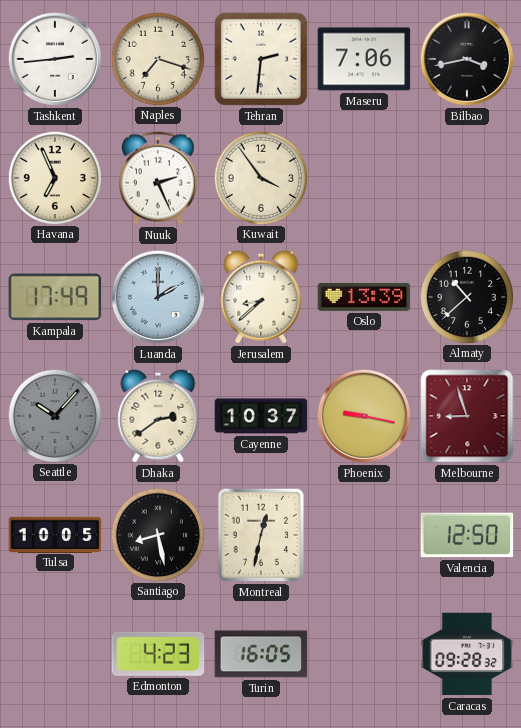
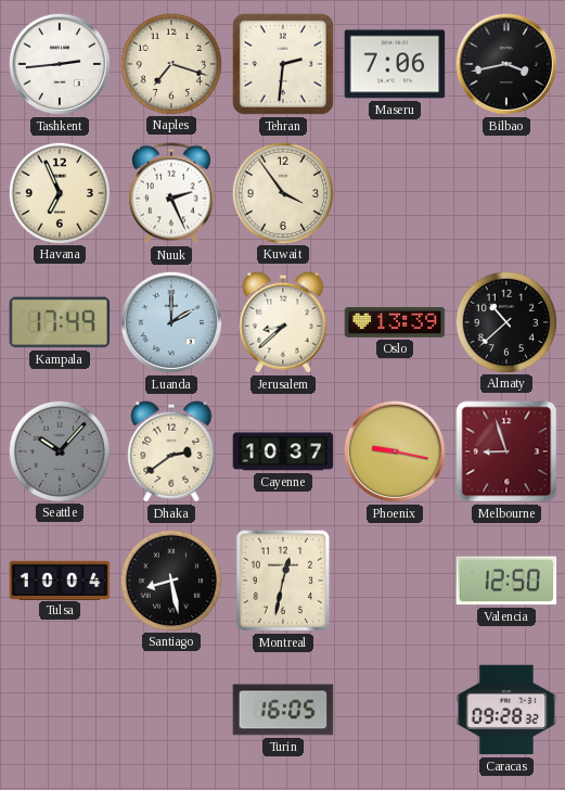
Tulsa: 10:05 -> 10:04 (60, 579)
Edmonton: 4:23 -> none (158, 654)
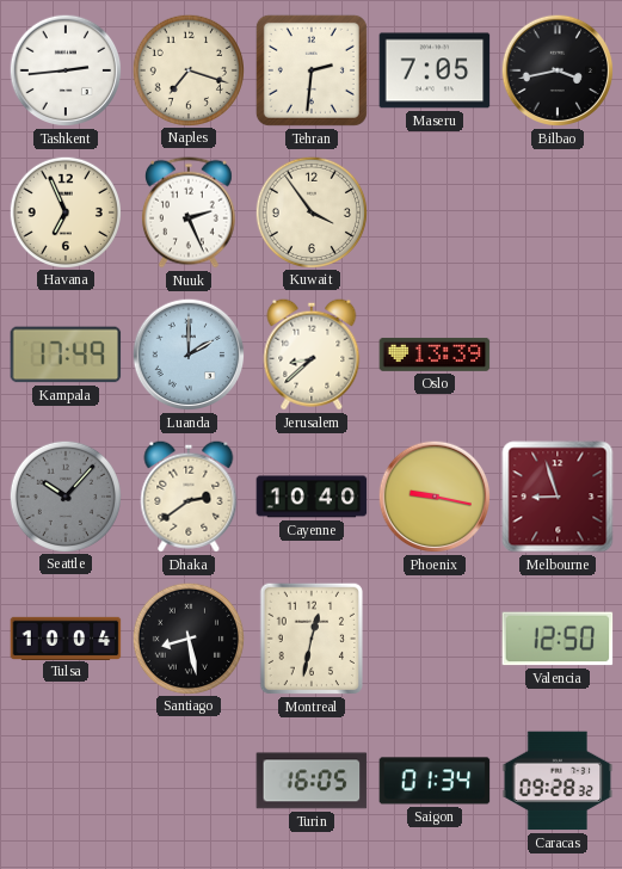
Maseru: 7:06 -> 7:05 (435, 70)
Almaty: 10:38 -> none (505, 321)
Cayenne: 10:37 -> 10:40 (312, 497)
Saigon: none -> 01:34 (435, 781)
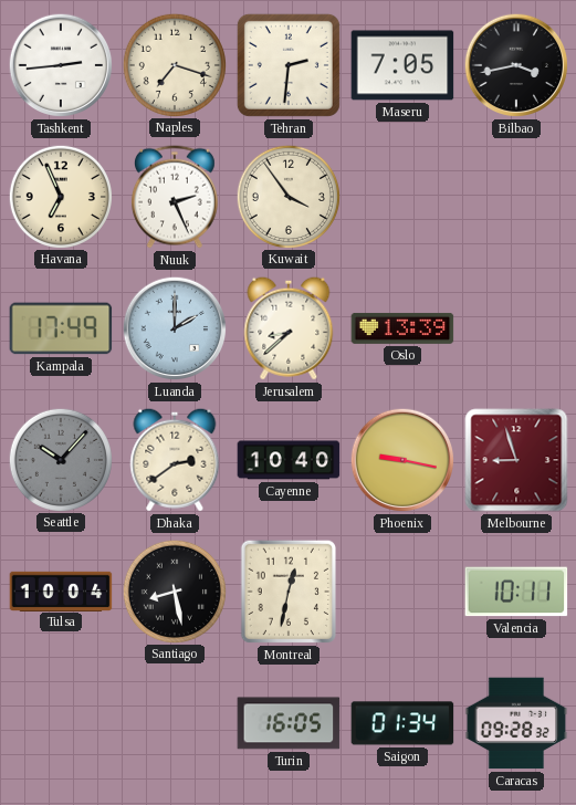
Valencia: 12:50 -> 10:11 (516, 592)
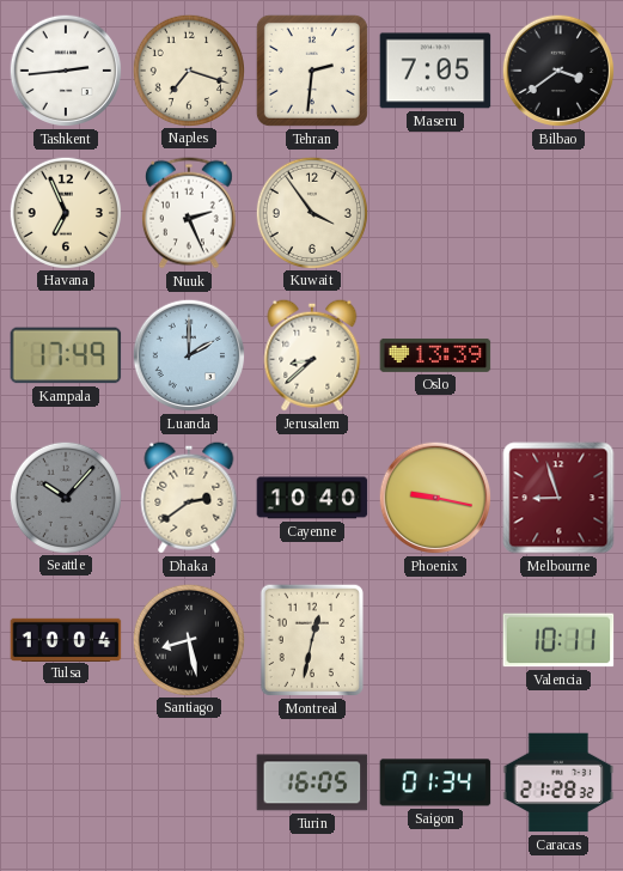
Bilbao: 3:43 -> 3:39 (558, 71)
Caracas: 09:28 -> 21:28 (558, 782)
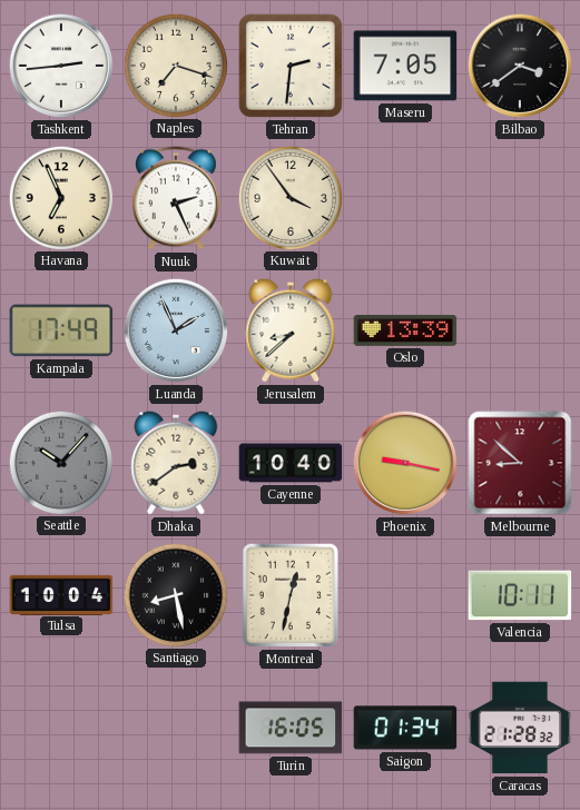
Luanda: 2:00 -> 1:56 (176, 330)
Melbourne: 8:57 -> 8:52 (520, 463)
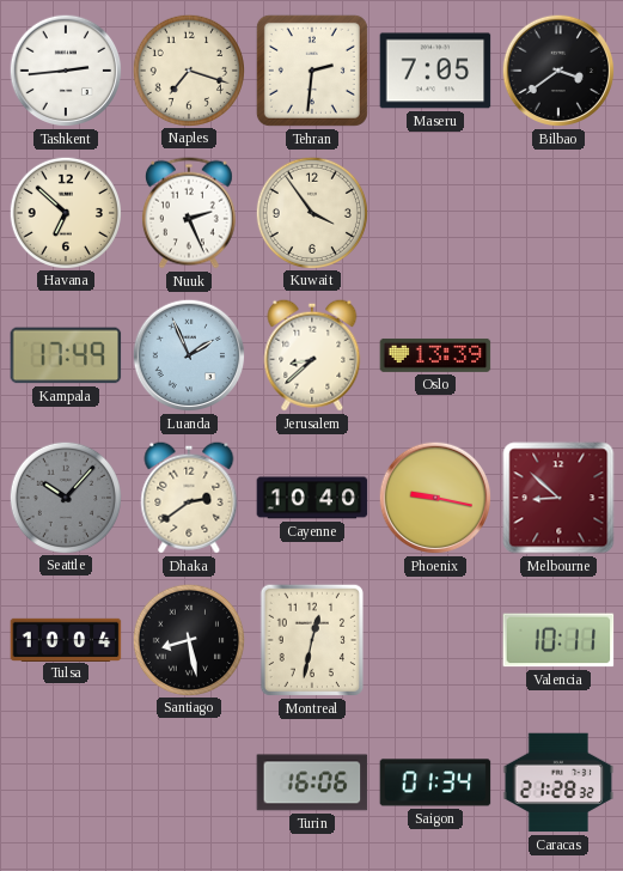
Havana: 6:56 -> 6:52 (65, 212)
Turin: 16:05 -> 16:06 (312, 782)
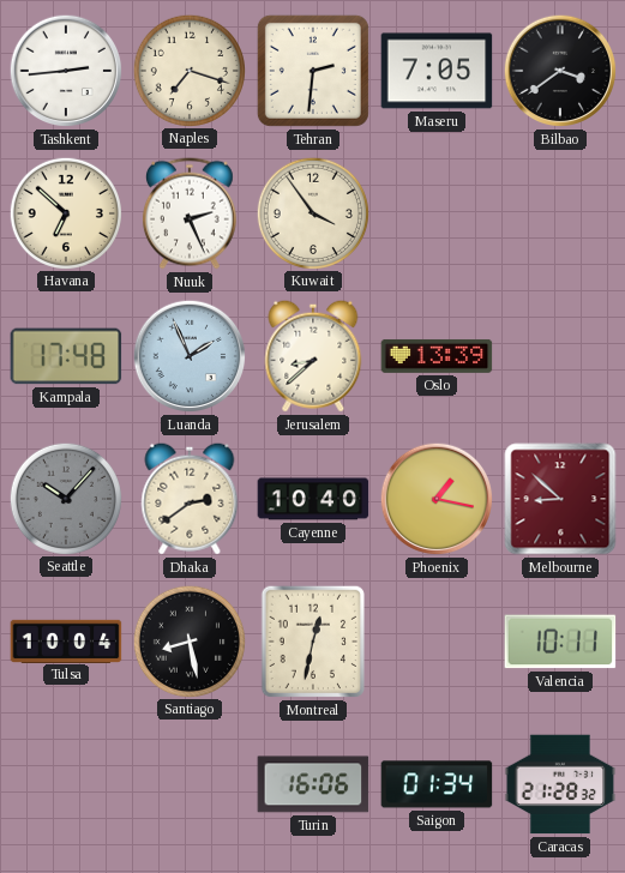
Kampala: 17:49 -> 17:48 (66, 356)
Phoenix: 9:17 -> 1:17 (437, 499)
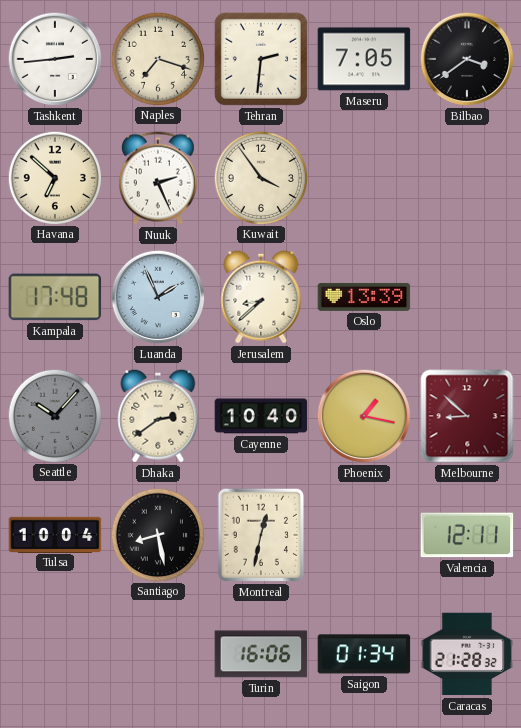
Valencia: 10:11 -> 12:11 (467, 535)
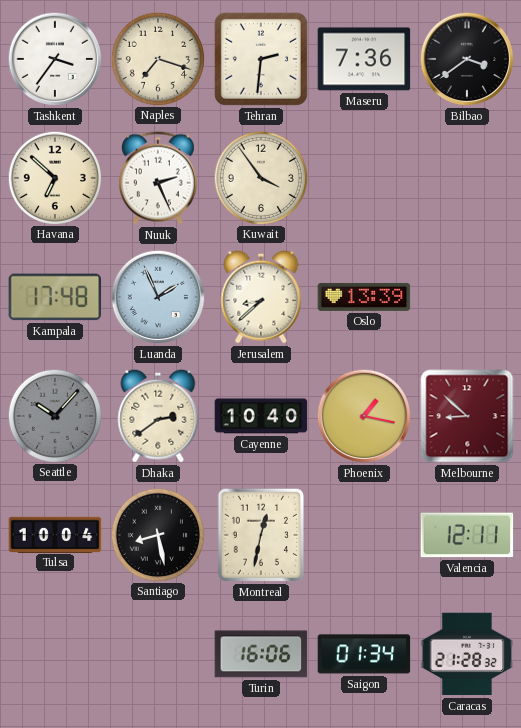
Tashkent: 2:44 -> 3:36 (55, 59)
Maseru: 7:05 -> 7:36 (364, 59)
